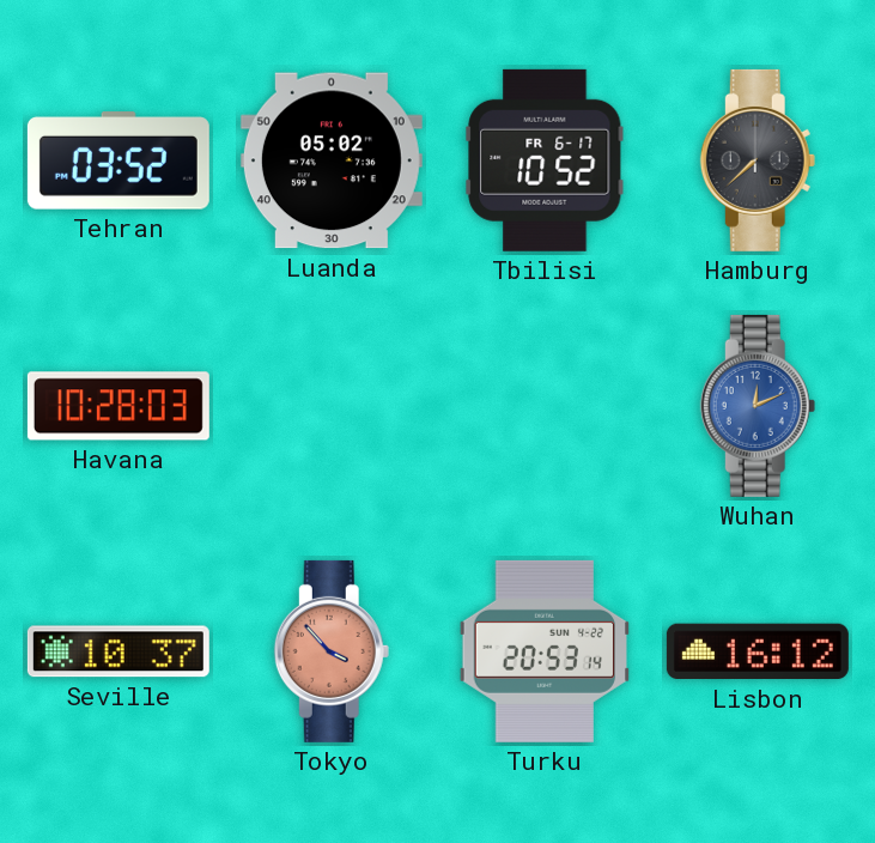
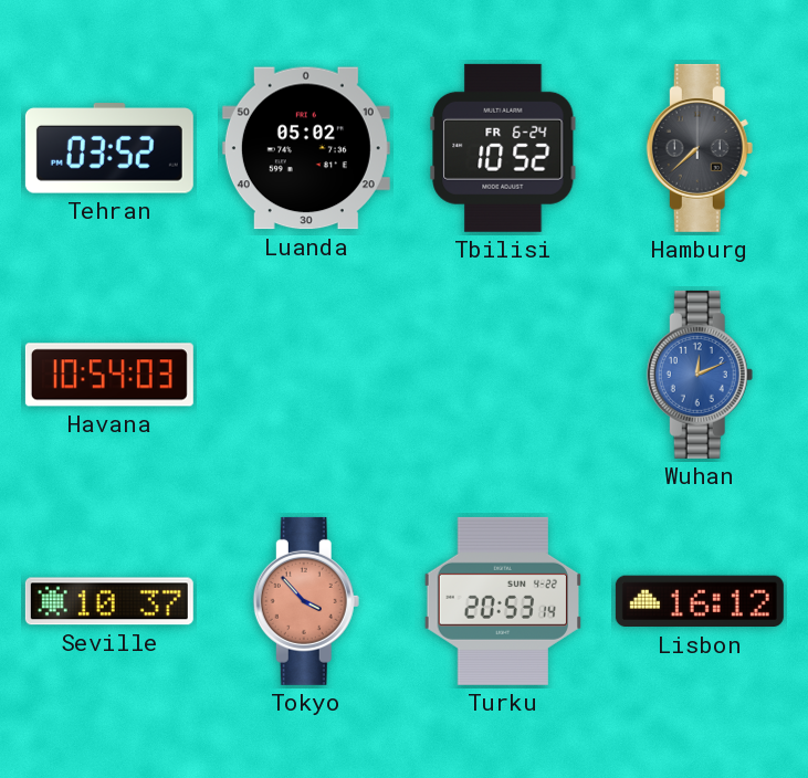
Tbilisi date: FR 6-17 -> FR 6-24 (503, 148)
Havana: 10:28 -> 10:54 (109, 375)
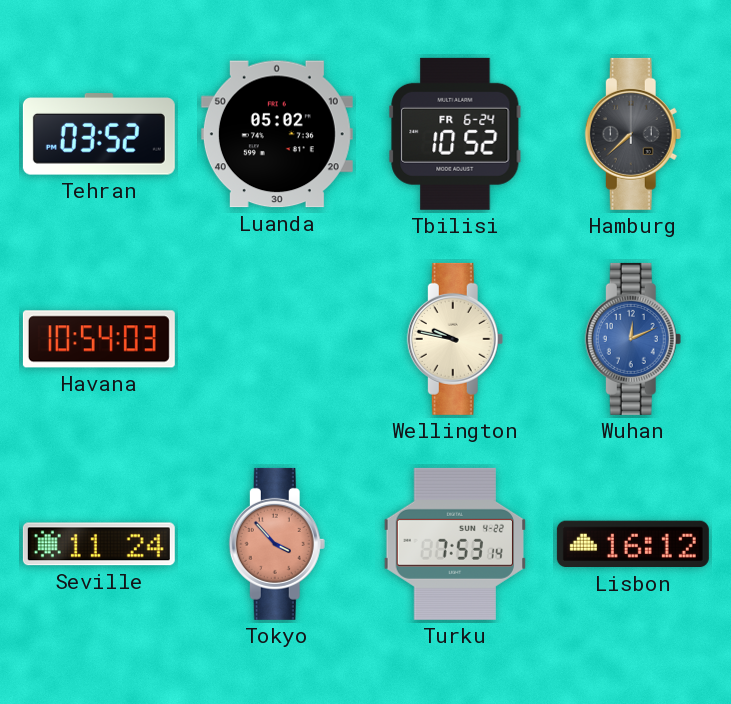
Wellington: none -> 9:47 (455, 339)
Seville: 10:37 -> 11:24 (99, 544)
Turku: 20:53 -> 7:53 (454, 544)
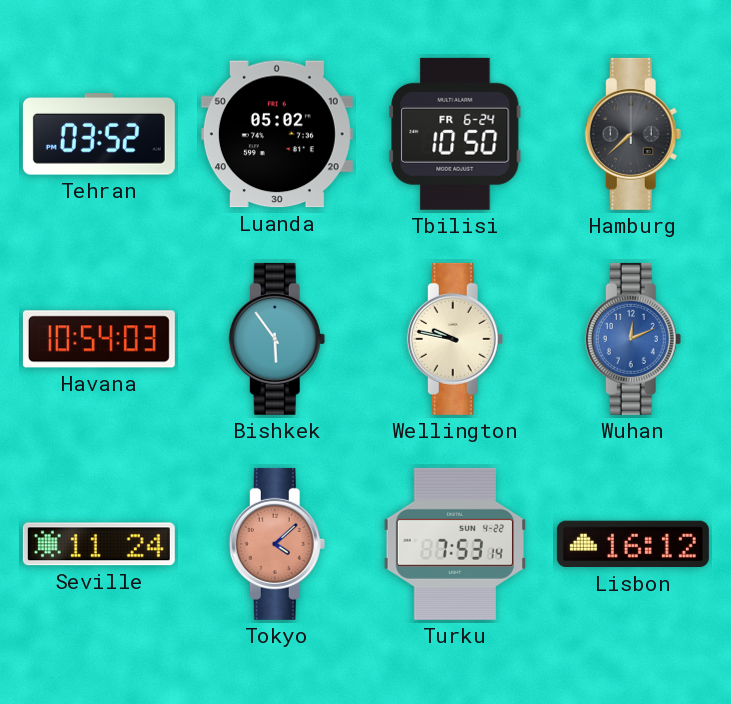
Tbilisi: 10:52 -> 10:50 (455, 134)
Bishkek: none -> 5:54 (277, 339)
Tokyo: 3:53 -> 4:08 (277, 544)
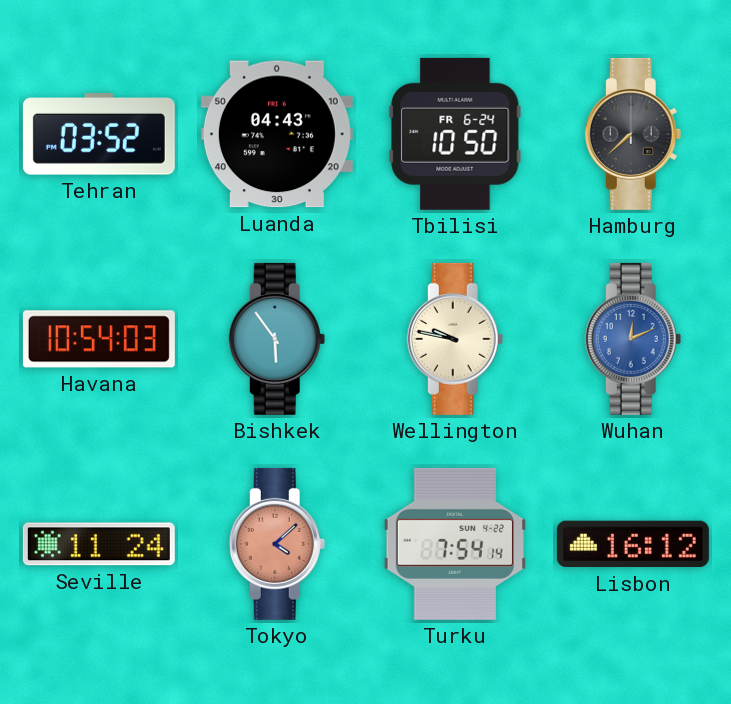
Luanda: 05:02 -> 04:43 (277, 134)
Turku: 7:53 -> 7:54 (454, 544)
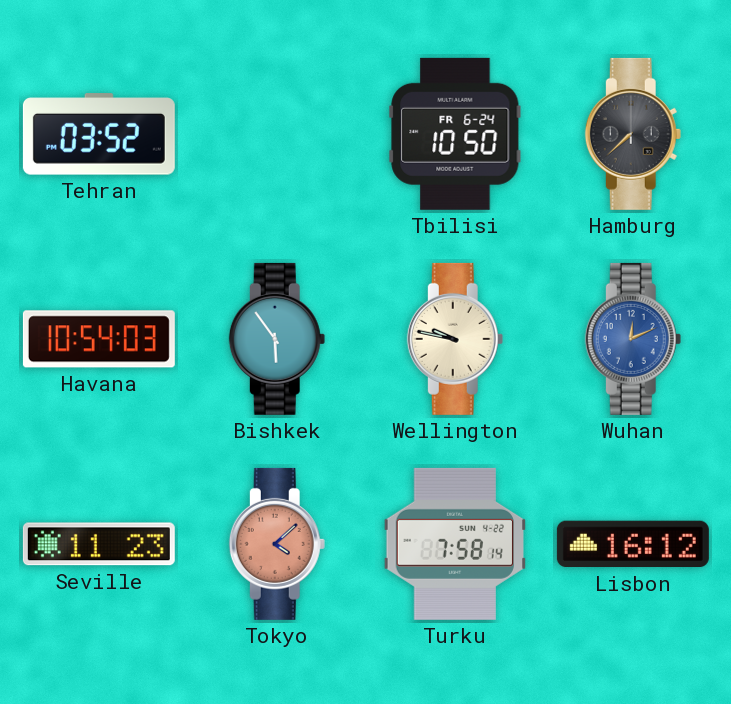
Luanda: 04:43 -> none (277, 134)
Seville: 11:24 -> 11:23 (99, 544)
Turku: 7:54 -> 7:58 (454, 544)
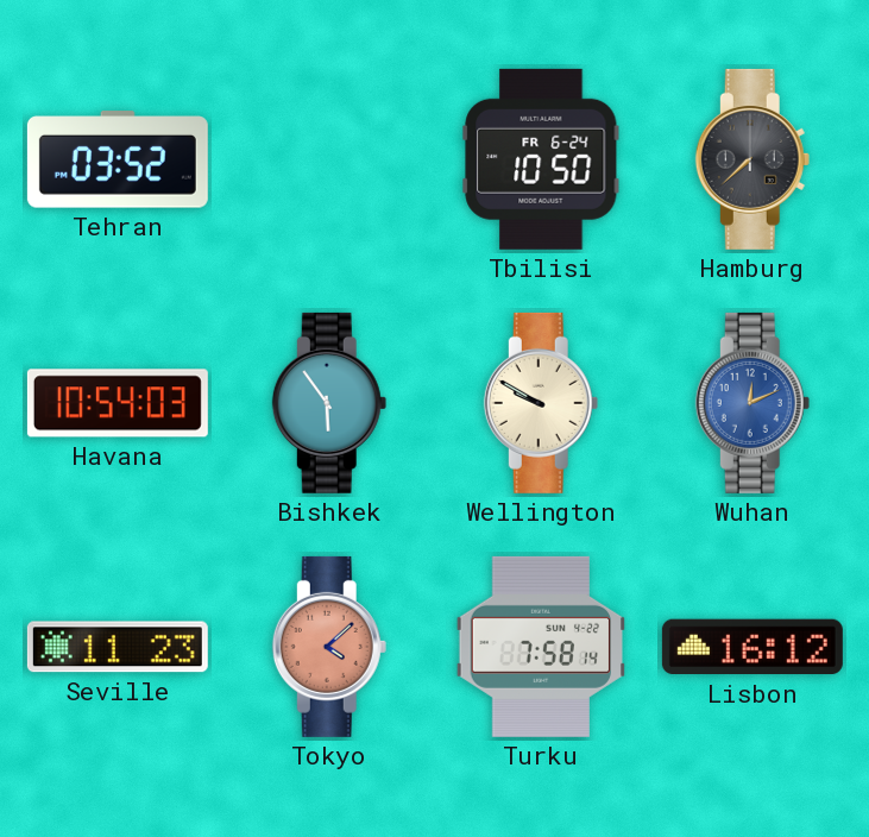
Wellington: 9:47 -> 9:50 (541, 403)
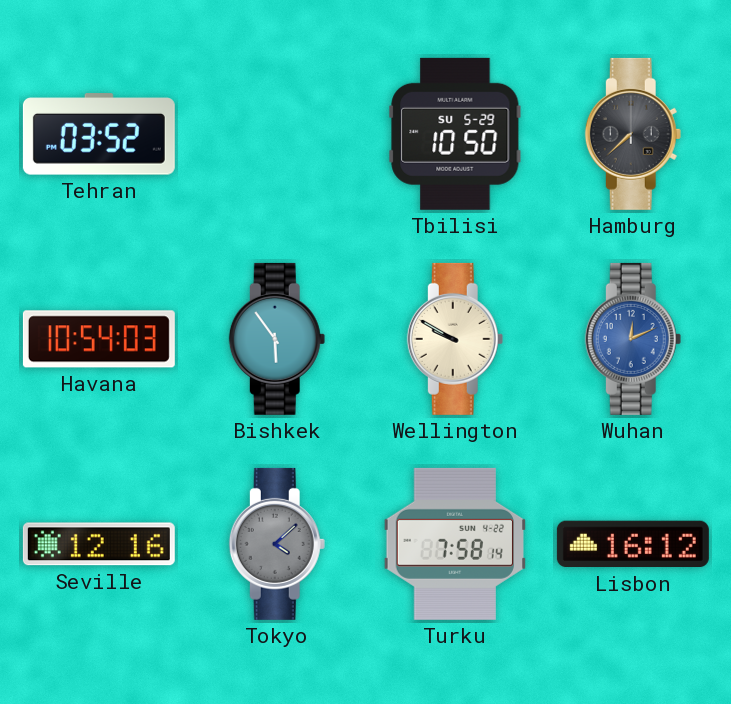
Tbilisi date: FR 6-24 -> SU 5-29 (455, 134)
Seville: 11:23 -> 12:16 (99, 544)
Tokyo dial: salmon -> grey (277, 544)
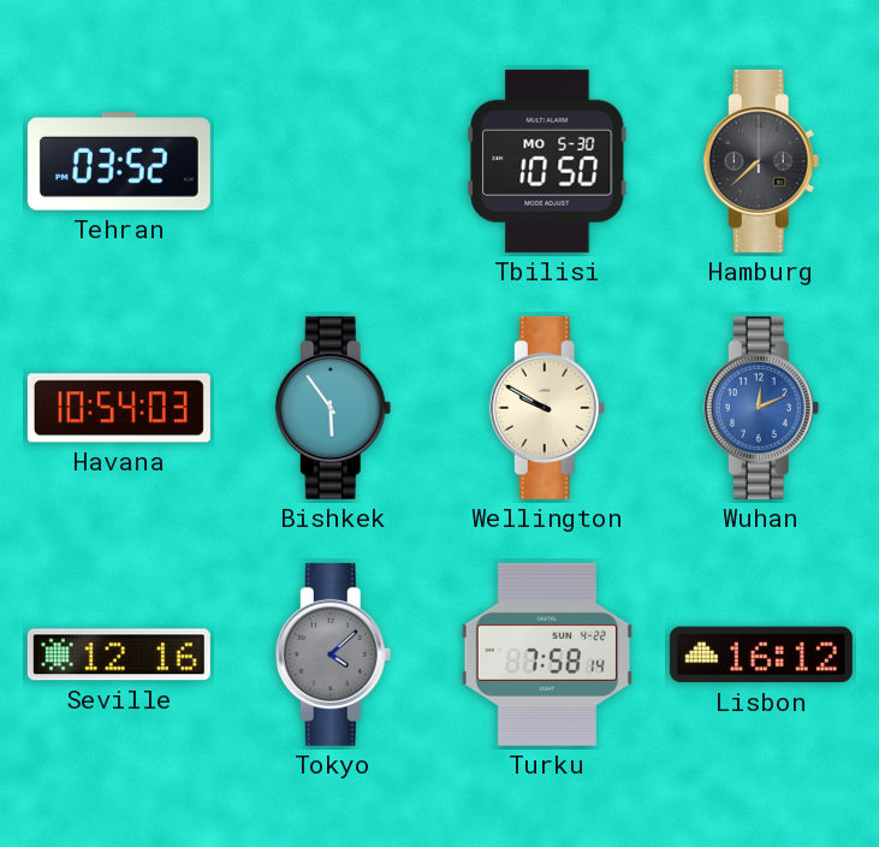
Tbilisi date: SU 5-29 -> MO 5-30 (547, 161)
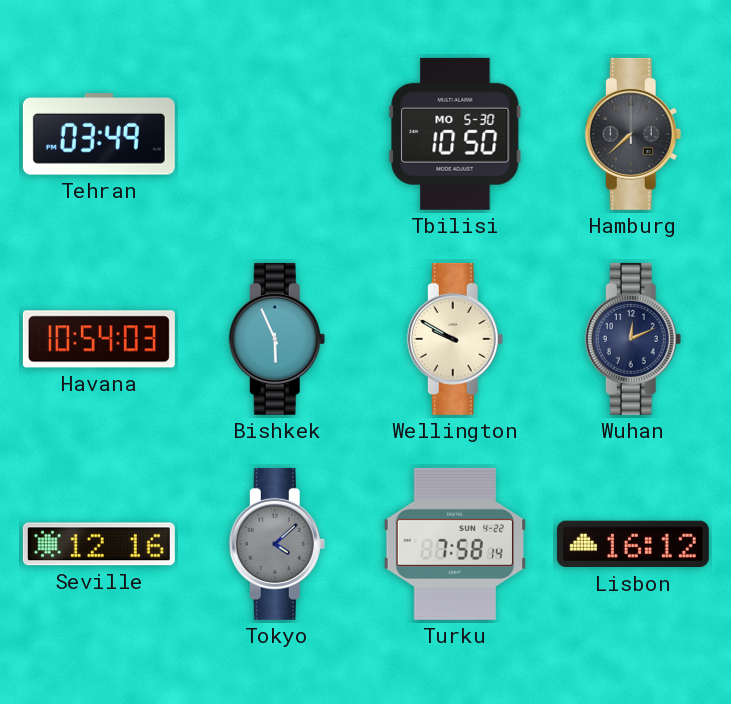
Tehran: 03:52 -> 03:49 (99, 134)
Bishkek: 5:54 -> 5:56 (277, 339)
Wuhan dial: blue -> navy (633, 339)
